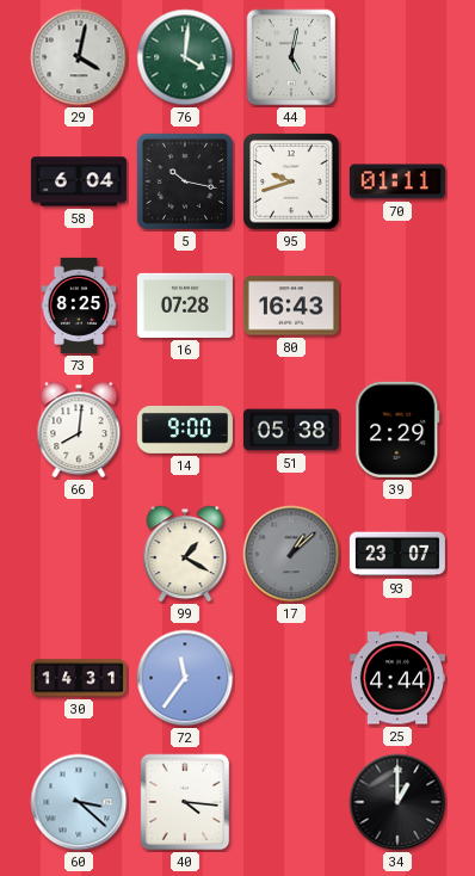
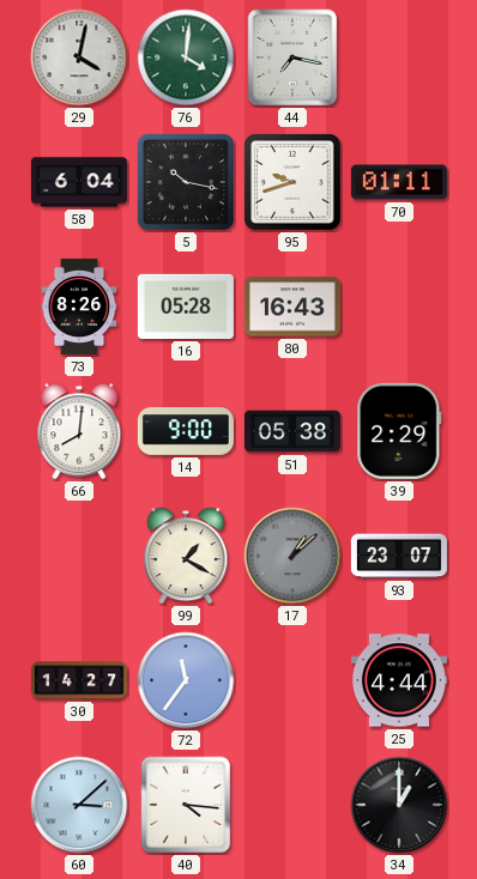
44: 5:02 -> 7:17 (292, 57)
73: 8:25 -> 8:26 (79, 307)
16: 07:28 -> 05:28 (186, 307)
30: 14:31 -> 14:27 (79, 680)
60: 3:22 -> 3:08 (79, 805)
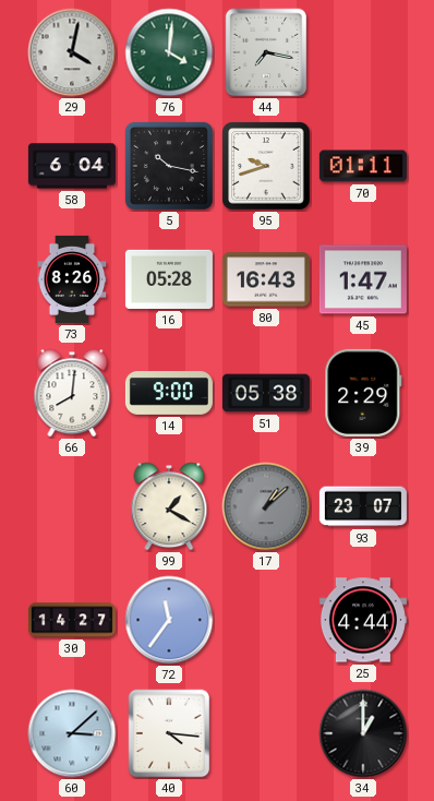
45: none -> 1:47 (363, 279)
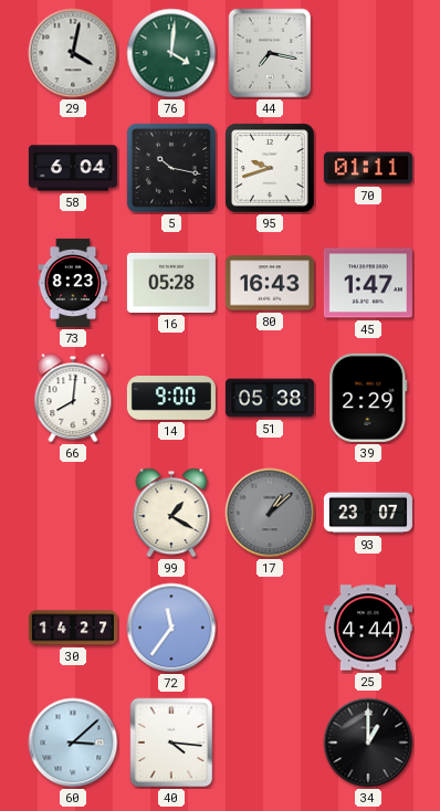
73: 8:26 -> 8:23 (73, 283)
